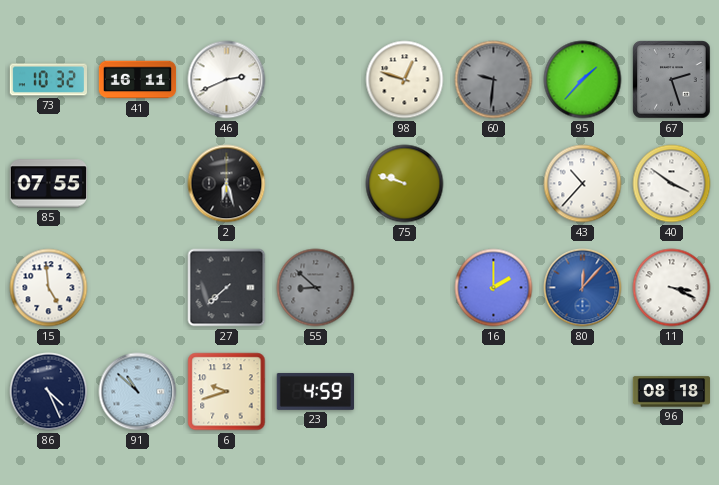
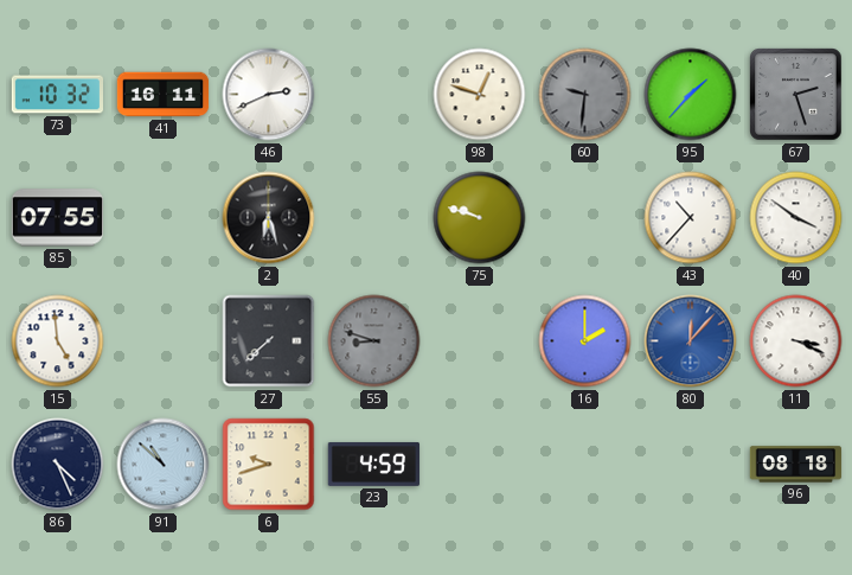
55: 8:52 -> 8:48 (374, 341)
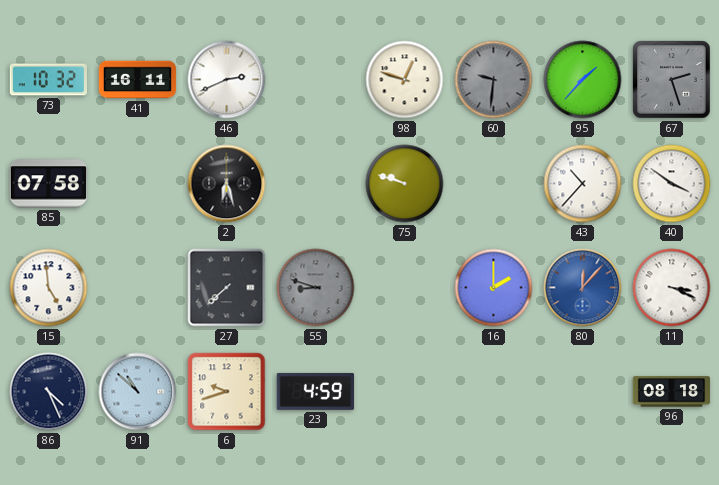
85: 07:55 -> 07:58 (48, 184)
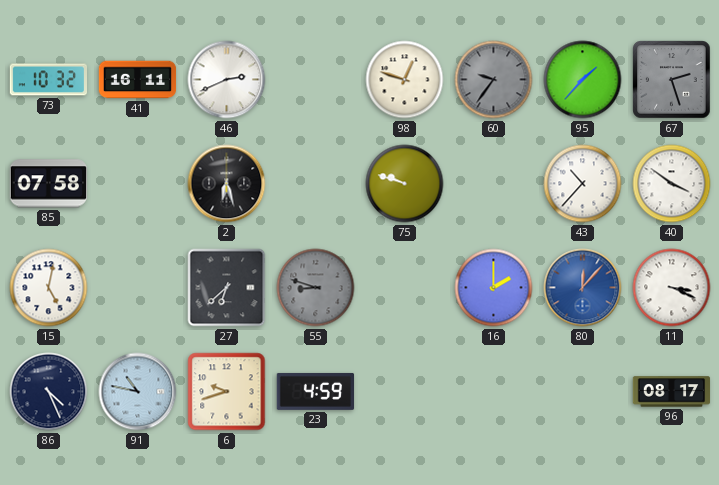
60: 9:31 -> 9:36 (494, 80)
15: 4:59 -> 5:02 (49, 288)
27: 7:38 -> 6:38 (227, 288)
91: 10:52 -> 10:47 (138, 392)
96: 08:18 -> 08:17 (672, 392)
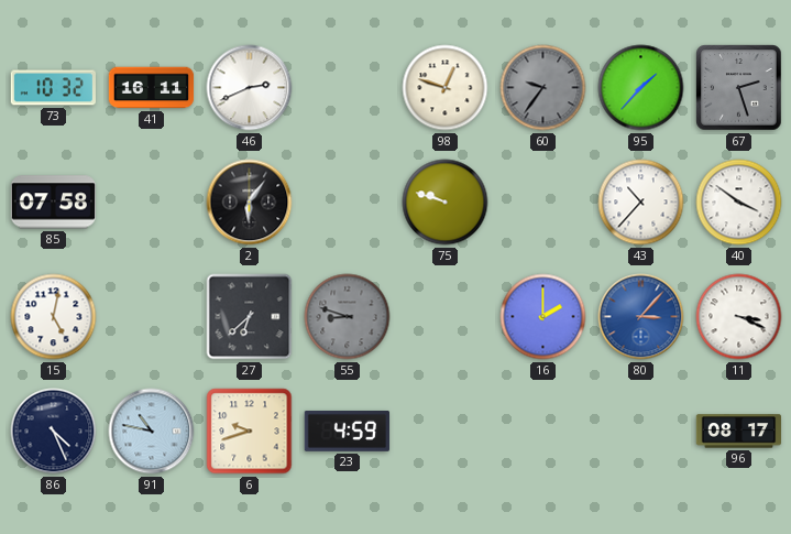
2: 6:27 -> 6:06 (250, 203)
80: 12:07 -> 3:07 (641, 317)
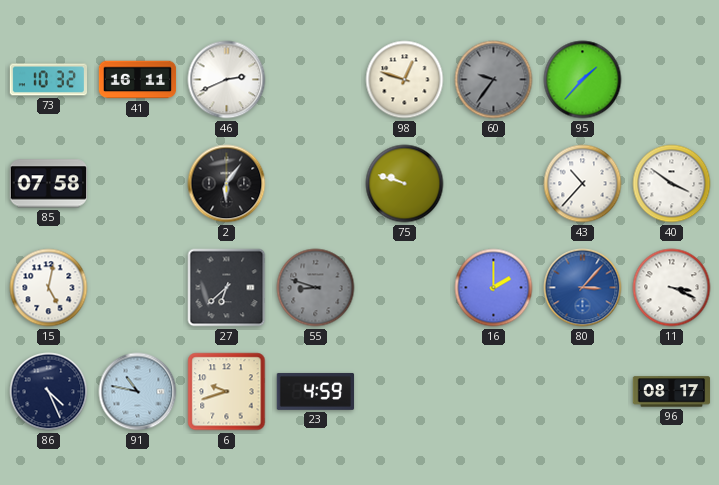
67: 2:27 -> none (739, 88)
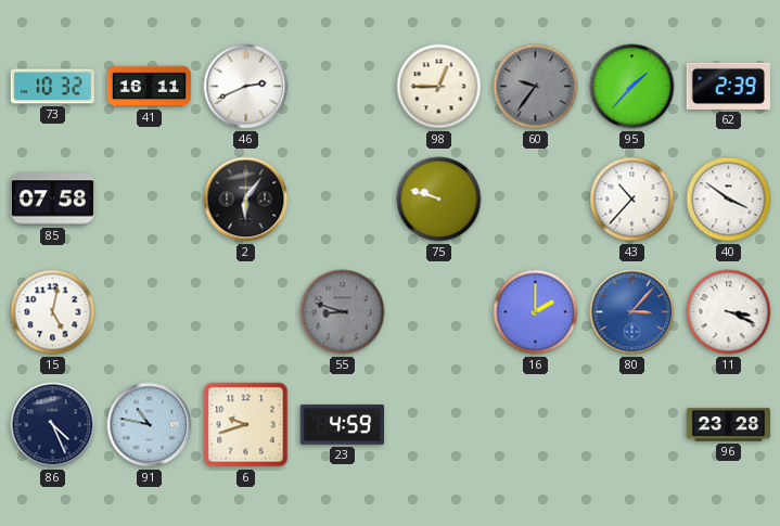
98: 12:48 -> 12:45 (439, 87)
62: none -> 2:39 (728, 86)
27: 6:38 -> none (227, 288)
96: 08:17 -> 23:28 (729, 425)
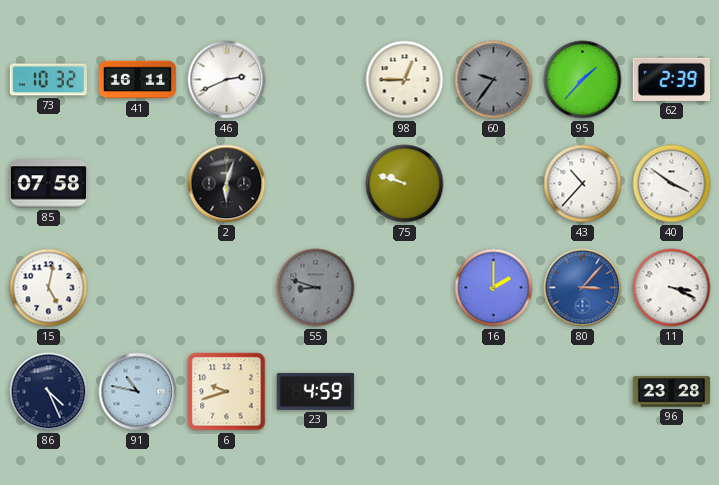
2: 6:06 -> 6:03 (227, 184)
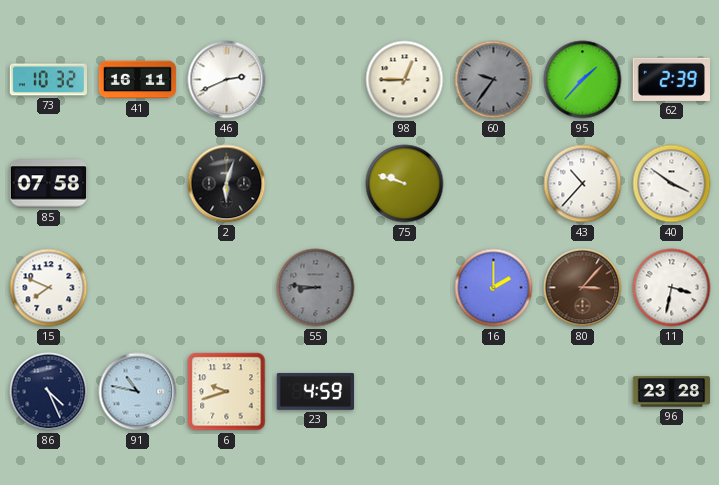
15: 5:02 -> 7:49 (49, 288)
55: 8:48 -> 8:46 (316, 288)
80 dial: blue -> brown (583, 288)
11: 3:19 -> 3:32 (672, 288)
